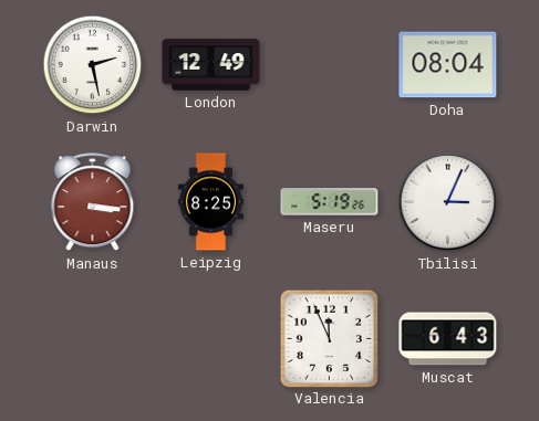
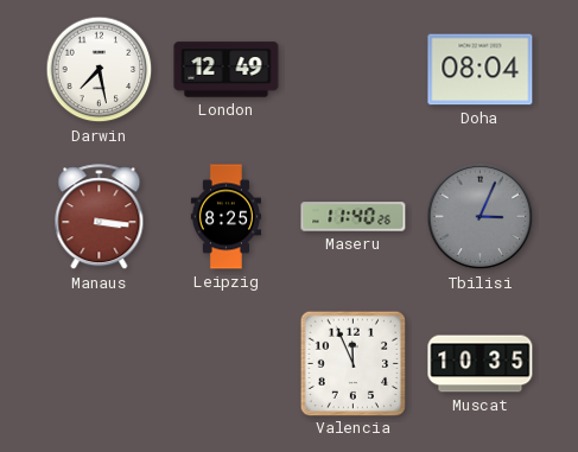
Darwin: 2:28 -> 7:28 (100, 70)
Maseru: 5:19 -> 11:40 (354, 217)
Tbilisi dial: white -> grey (481, 217)
Muscat: 6:43 -> 10:35 (481, 364)
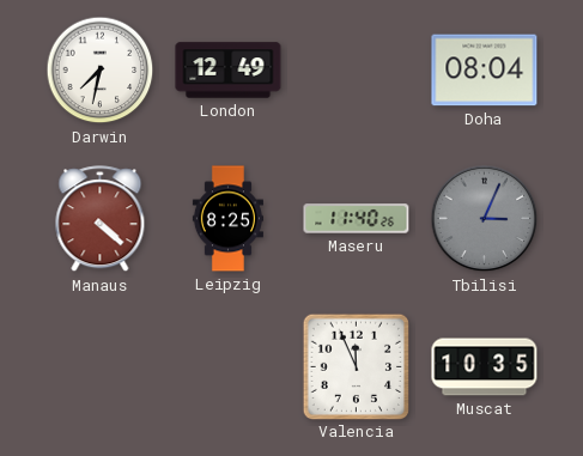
Darwin: 7:28 -> 7:32 (101, 71)
Manaus: 3:16 -> 4:22 (101, 219)
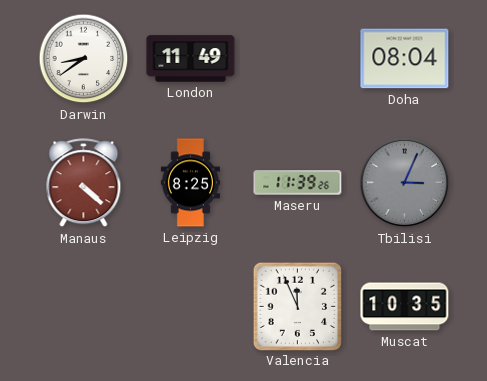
Darwin: 7:32 -> 8:39 (84, 59)
London: 12:49 -> 11:49 (191, 59)
Maseru: 11:40 -> 11:39 (298, 183)
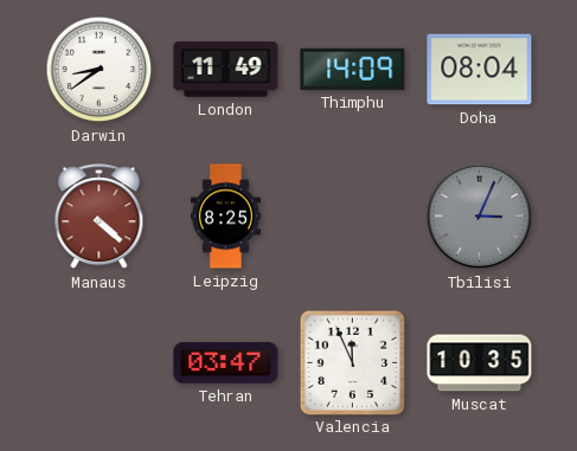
Thimphu: none -> 14:09 (353, 69)
Maseru: 11:39 -> none (298, 183)
Tehran: none -> 03:47 (226, 363)
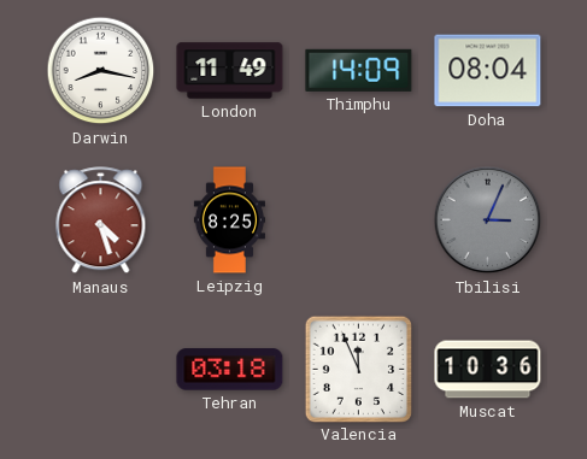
Darwin: 8:39 -> 8:17 (101, 71)
Manaus: 4:22 -> 4:27 (101, 220)
Tehran: 03:47 -> 03:18 (230, 370)
Muscat: 10:35 -> 10:36 (488, 370)
